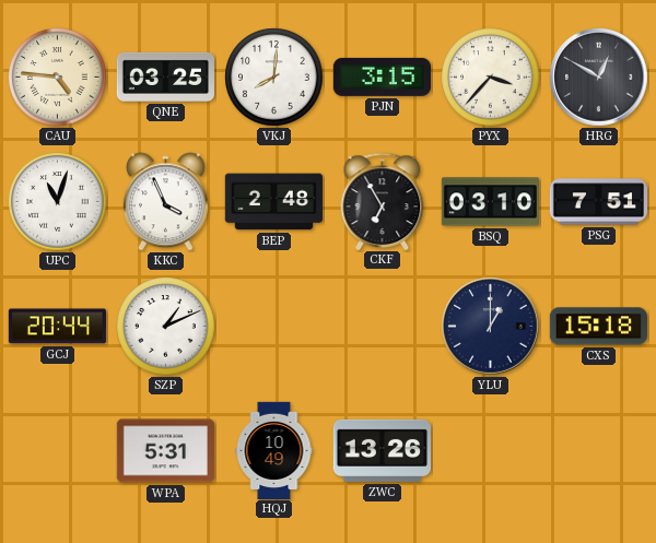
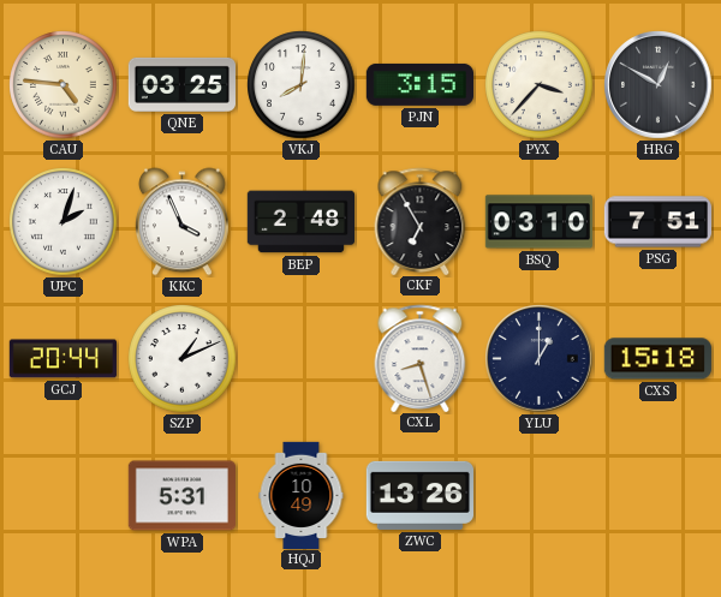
UPC: 11:03 -> 2:03 (64, 222)
CXL: none -> 8:27 (421, 358)
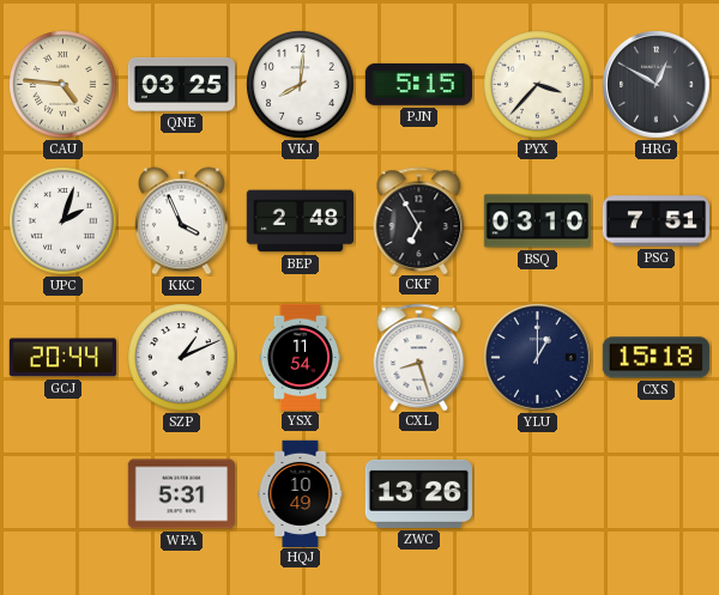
PJN: 3:15 -> 5:15 (418, 84)
YSX: none -> 11:54 (300, 357)
